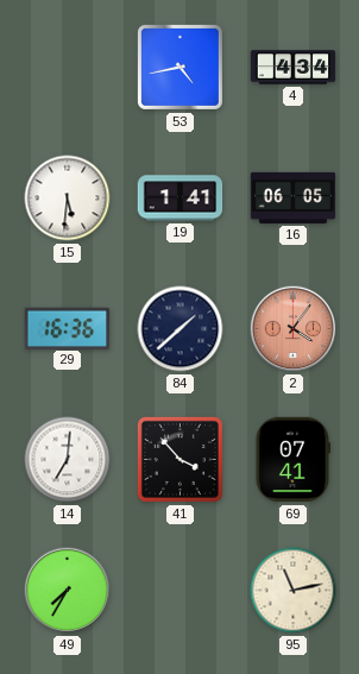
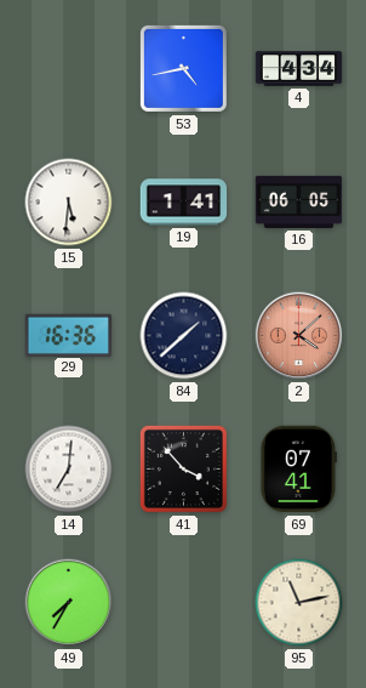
2: 4:06 -> 4:08 (299, 336)
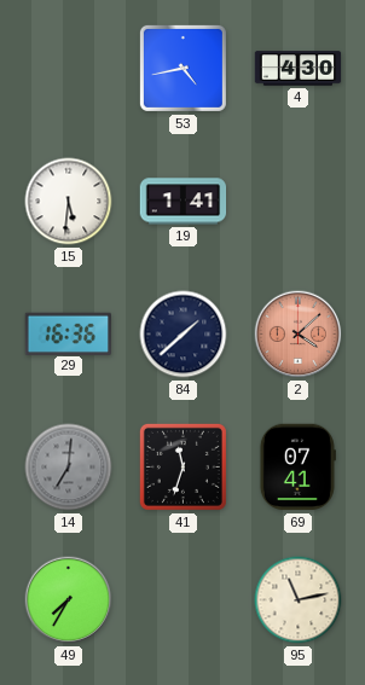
4: 4:34 -> 4:30 (299, 69)
16: 06:05 -> none (299, 201)
14 dial: white -> grey (69, 468)
41: 3:53 -> 11:33 (182, 466)
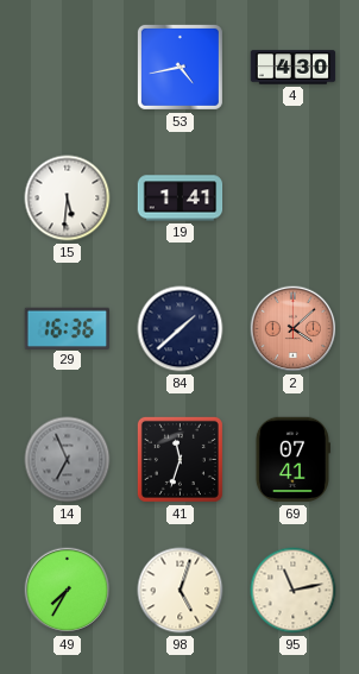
14: 7:01 -> 6:56 (68, 460)
98: none -> 5:03 (181, 591)
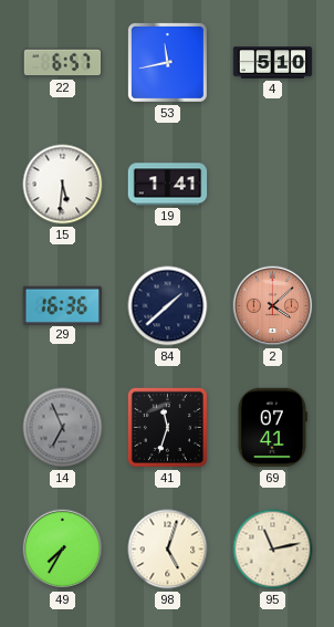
22: none -> 6:57 (63, 63)
53: 4:43 -> 11:43 (167, 62)
4: 4:30 -> 5:10 (273, 63)
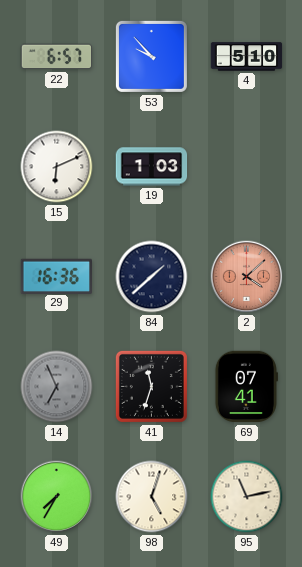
53: 11:43 -> 9:53 (151, 56)
15: 5:31 -> 6:11 (57, 167)
19: 1:41 -> 1:03 (152, 167)
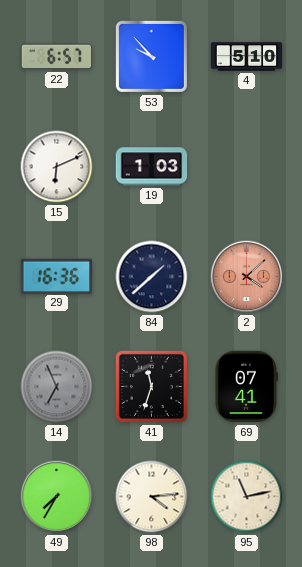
98: 5:03 -> 4:14 (152, 497)
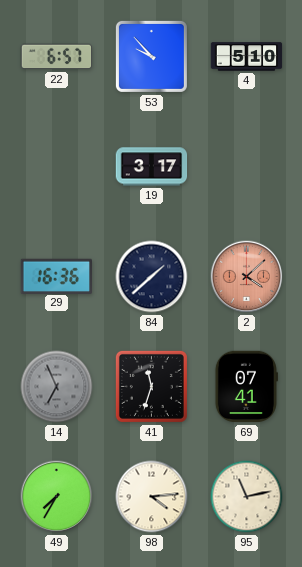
15: 6:11 -> none (57, 167)
19: 1:03 -> 3:17 (152, 167)
